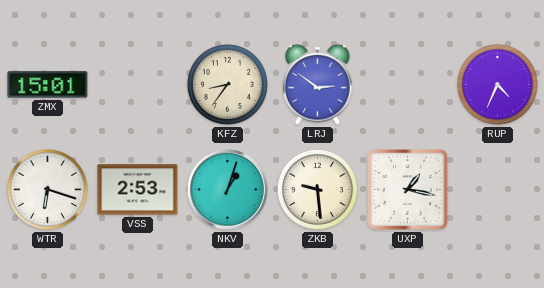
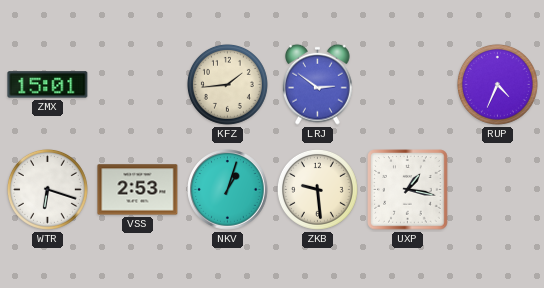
KFZ: 8:36 -> 1:44 (227, 84)
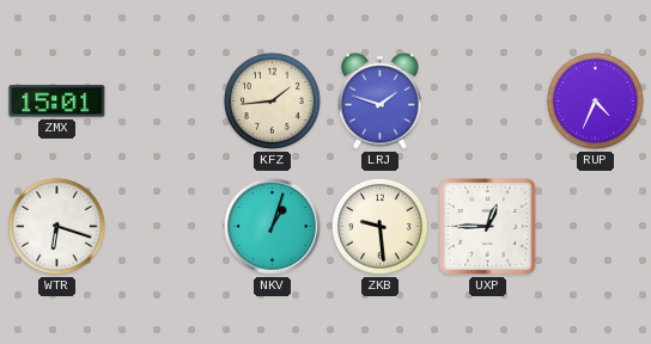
LRJ: 2:51 -> 1:48 (381, 100)
VSS: 2:53 -> none (138, 190)
UXP: 1:17 -> 12:45 (488, 227)
